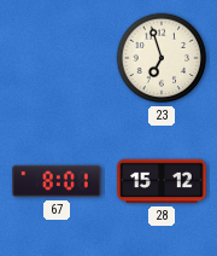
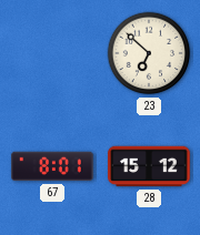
23: 6:57 -> 6:52 (149, 53)
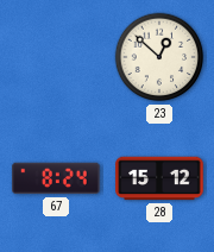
23: 6:52 -> 12:52 (159, 57)
67: 8:01 -> 8:24 (56, 178)
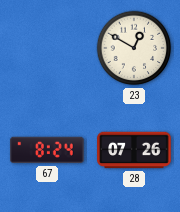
23: 12:52 -> 12:50 (134, 48)
28: 15:12 -> 07:26 (134, 150)
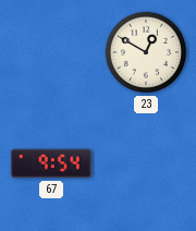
67: 8:24 -> 9:54 (51, 163)
28: 07:26 -> none (134, 150)
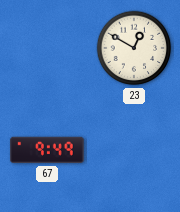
67: 9:54 -> 9:49 (47, 150)
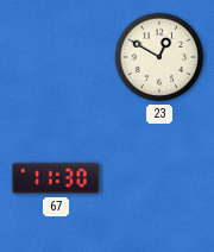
67: 9:49 -> 11:30 (56, 178)
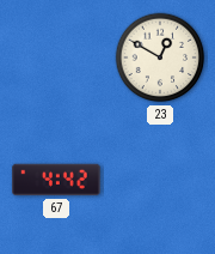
67: 11:30 -> 4:42 (56, 180)
